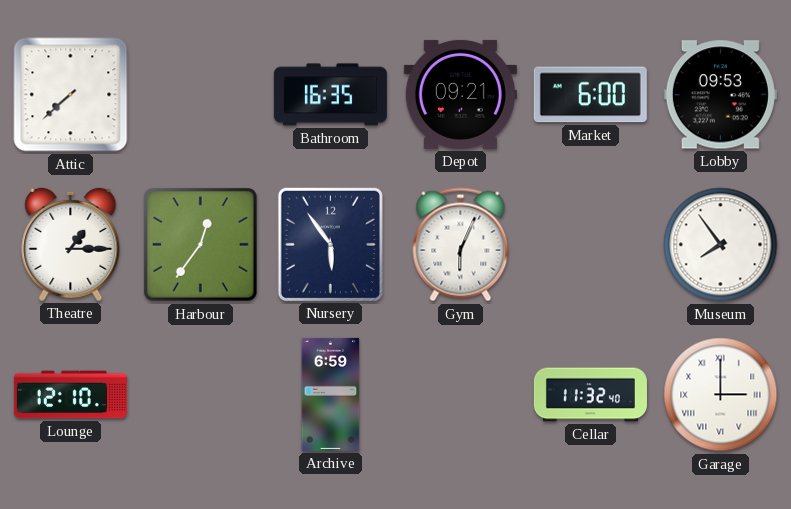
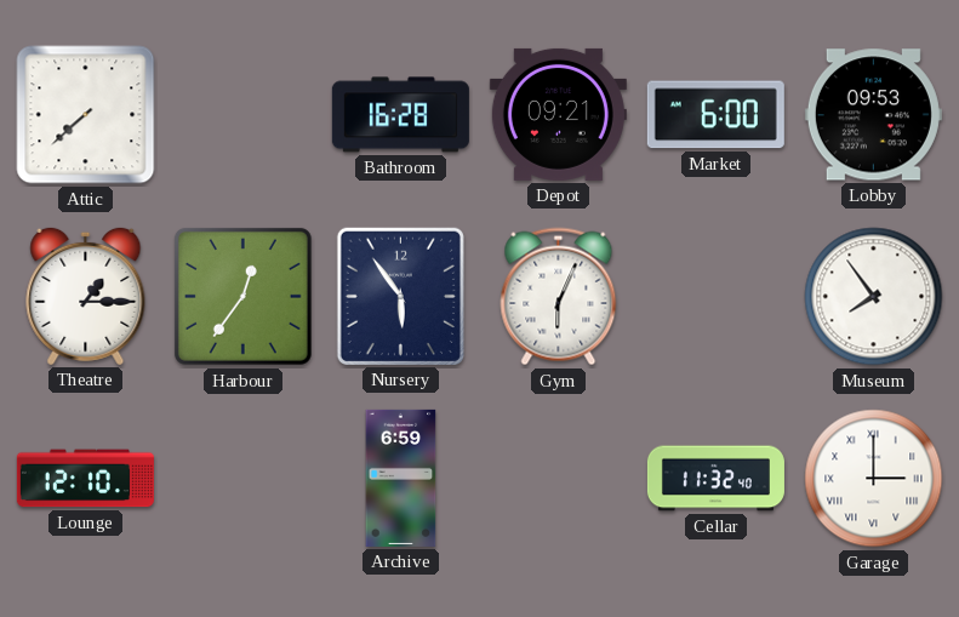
Bathroom: 16:35 -> 16:28 (400, 115)
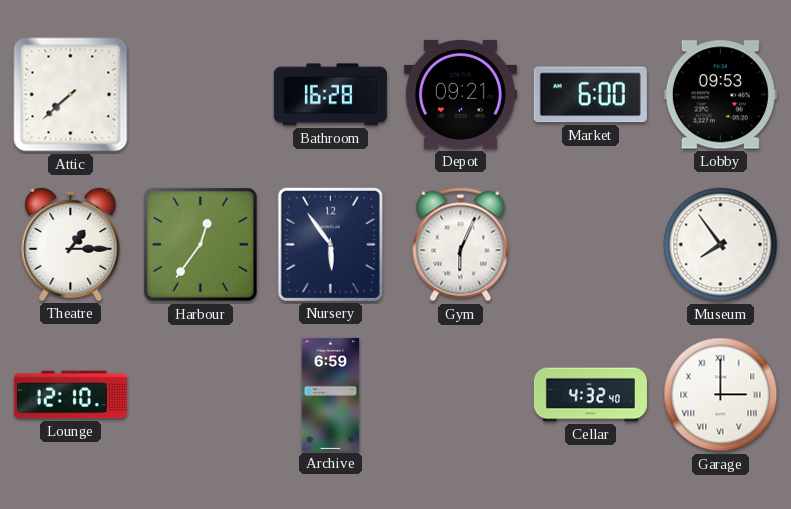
Cellar: 11:32 -> 4:32 (590, 395)
